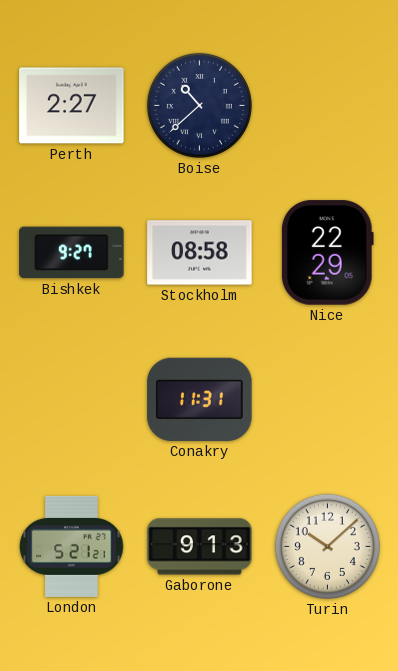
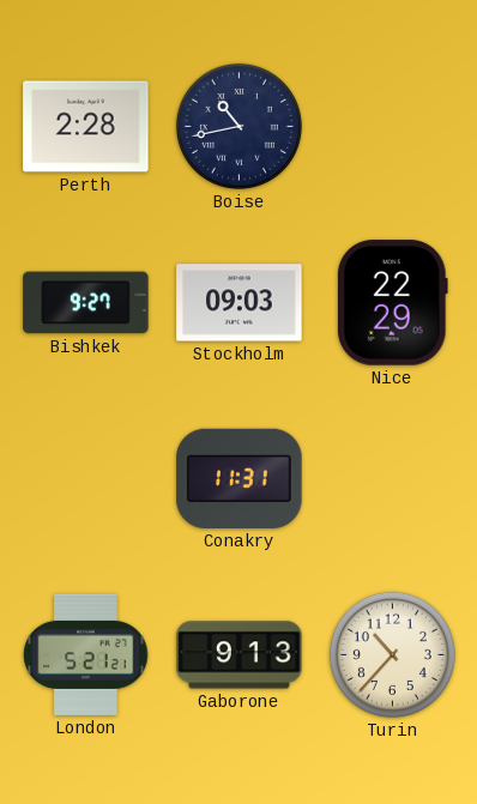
Perth: 2:27 -> 2:28 (86, 127)
Boise: 10:38 -> 10:43 (238, 126)
Stockholm: 08:58 -> 09:03 (240, 303)
Turin: 10:08 -> 10:37 (392, 654)
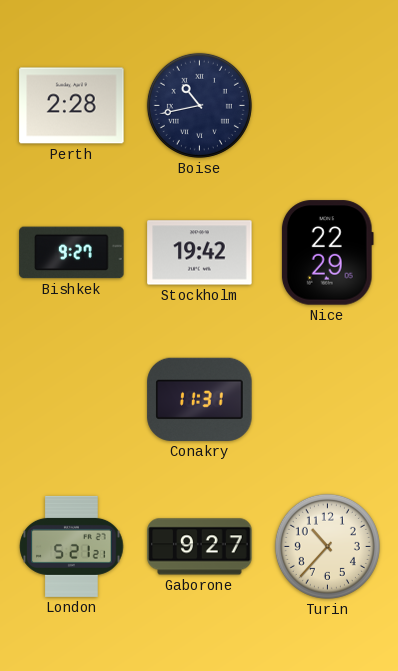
Stockholm: 09:03 -> 19:42 (200, 253)
Gaborone: 9:13 -> 9:27 (200, 547)
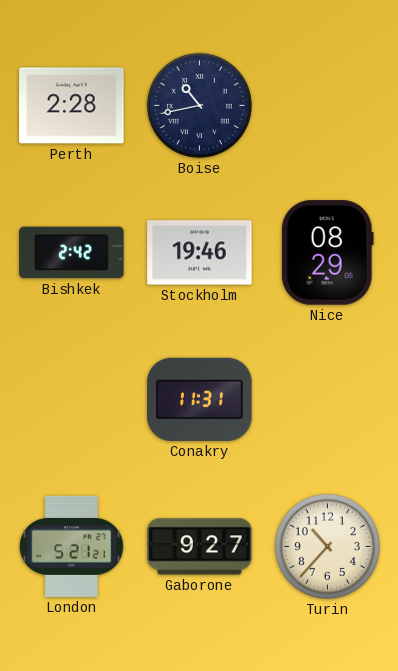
Bishkek: 9:27 -> 2:42 (72, 253)
Stockholm: 19:42 -> 19:46 (200, 253)
Nice: 22:29 -> 08:29 (327, 253)
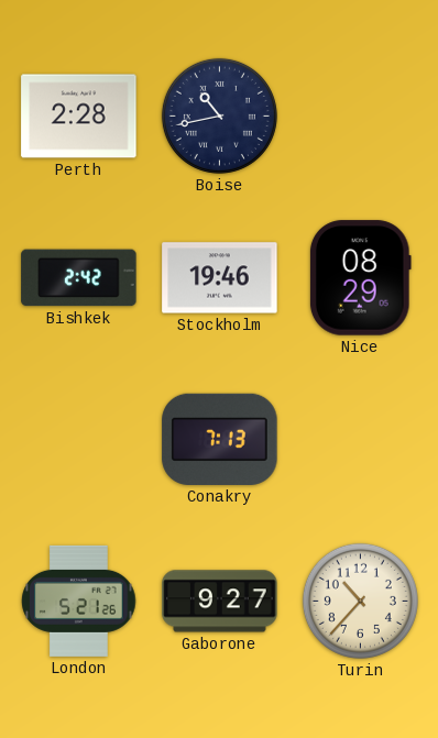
Conakry: 11:31 -> 7:13 (220, 439)
London: 5:21:21 -> 5:21:26 (79, 601)
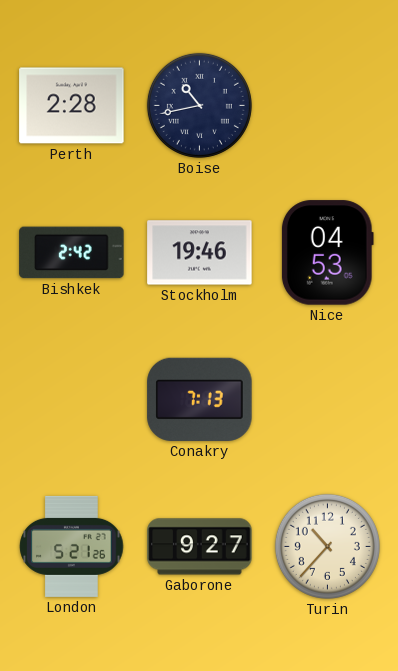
Nice: 08:29 -> 04:53 (327, 253)
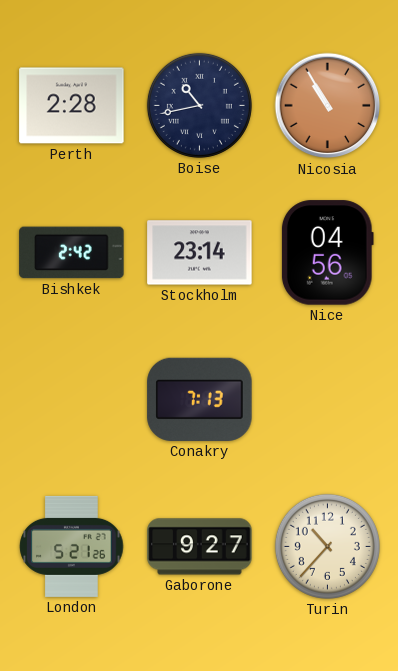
Nicosia: none -> 10:55 (328, 106)
Stockholm: 19:46 -> 23:14 (200, 253)
Nice: 04:53 -> 04:56 (327, 253)
